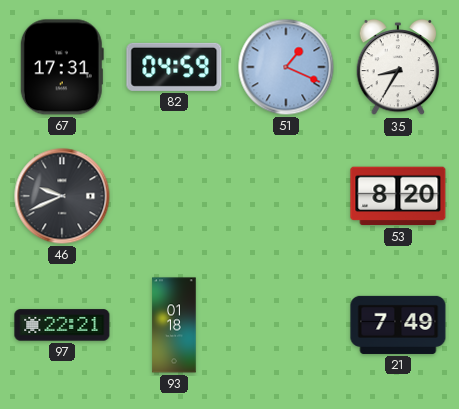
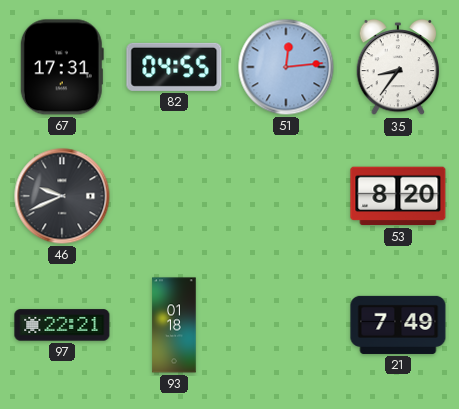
82: 04:59 -> 04:55 (174, 67)
51: 1:19 -> 12:14 (286, 67)
35: 8:35 -> 8:36 (398, 67)
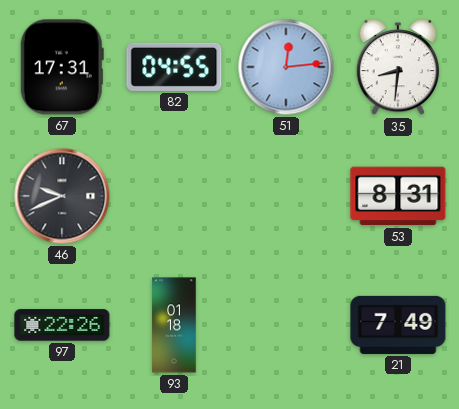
35: 8:36 -> 8:31 (398, 67)
53: 8:20 -> 8:31 (398, 196)
97: 22:21 -> 22:26 (62, 325)
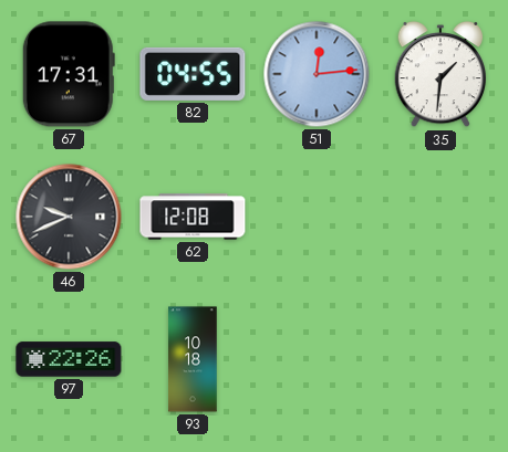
35: 8:31 -> 1:31 (440, 74)
62: none -> 12:08 (193, 217)
53: 8:31 -> none (398, 196)
93: 01:18 -> 10:18 (193, 359)
21: 7:49 -> none (398, 325)
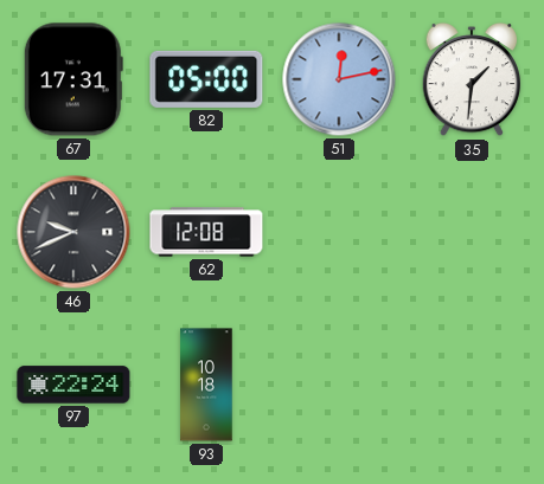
82: 04:55 -> 05:00 (206, 79)
51: 12:14 -> 12:13 (339, 79)
97: 22:26 -> 22:24 (73, 385)
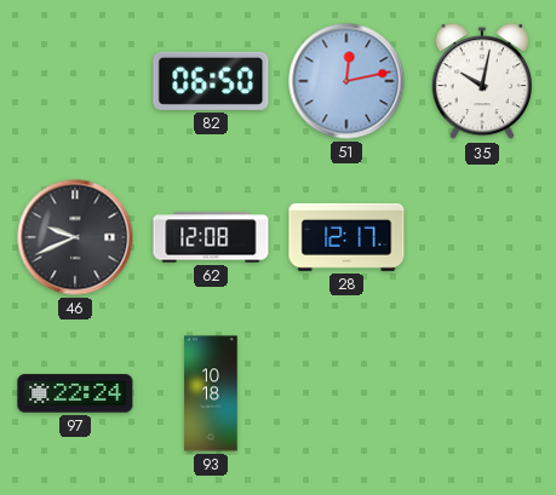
67: 17:31 -> none (73, 79)
82: 05:00 -> 06:50 (211, 81)
35: 1:31 -> 10:02 (482, 81)
28: none -> 12:17 (346, 237)
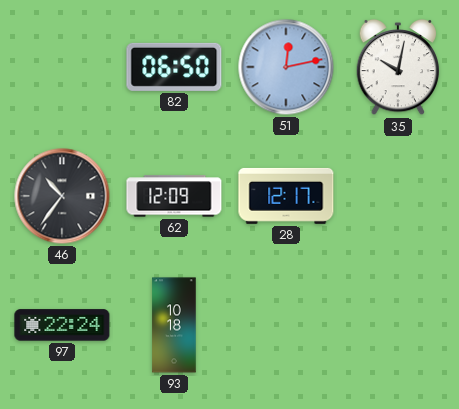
46: 9:41 -> 10:36 (62, 196)
62: 12:08 -> 12:09 (174, 196)
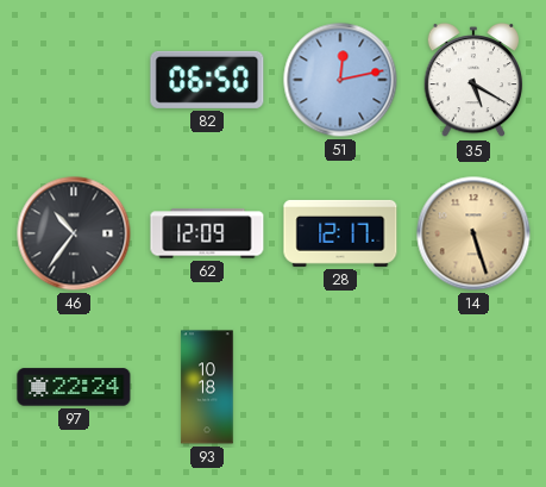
35: 10:02 -> 5:20 (473, 80)
14: none -> 5:27 (473, 233)
